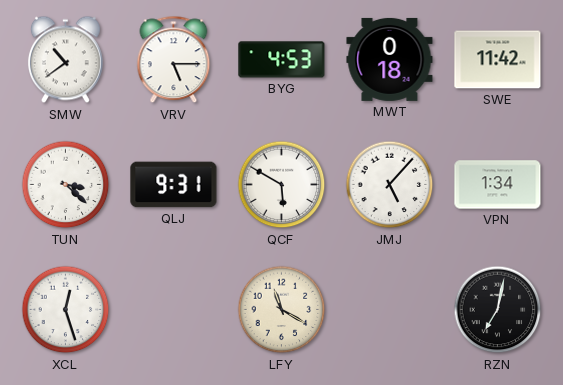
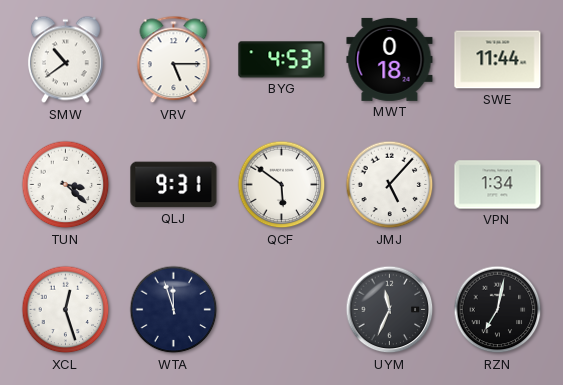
SWE: 11:42 -> 11:44 (498, 60)
QCF: 5:50 -> 5:51 (282, 185)
WTA: none -> 11:57 (174, 310)
LFY: 11:20 -> none (282, 310)
UYM: none -> 11:34 (390, 310)
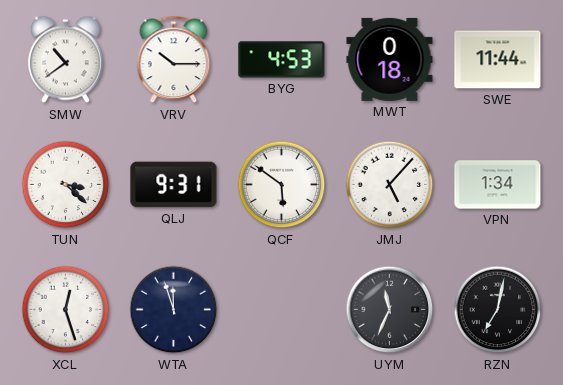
VRV: 5:15 -> 10:15 (174, 60)
